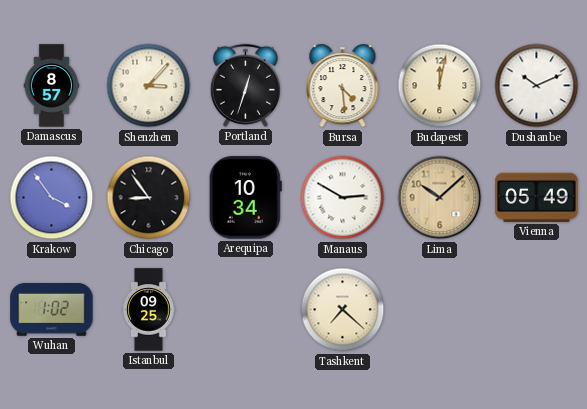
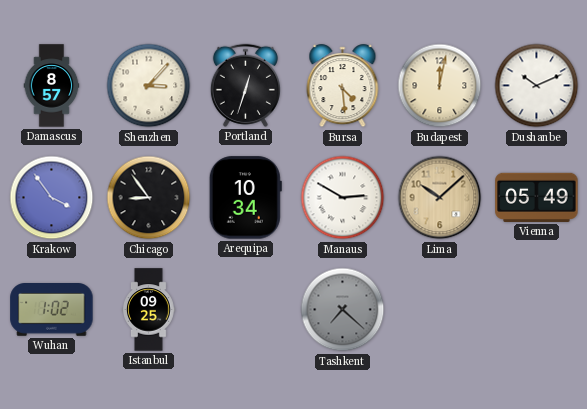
Tashkent dial: cream -> grey (343, 310)
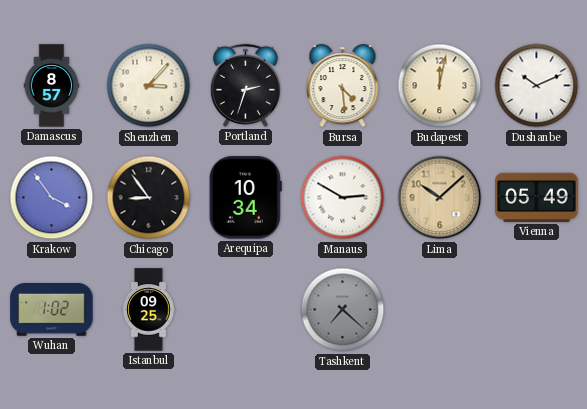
Portland: 12:33 -> 2:33 (245, 85)
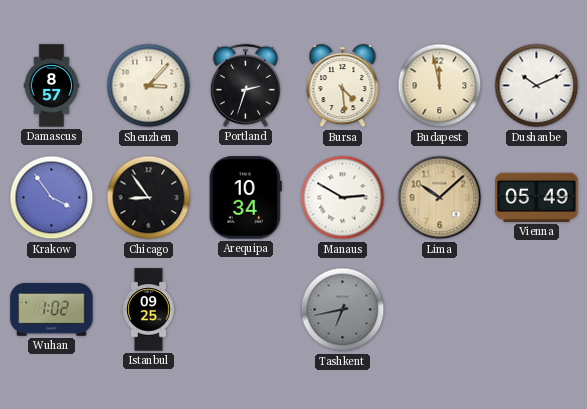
Budapest: 12:02 -> 11:58 (440, 86)
Tashkent: 7:22 -> 6:43 (343, 310)
